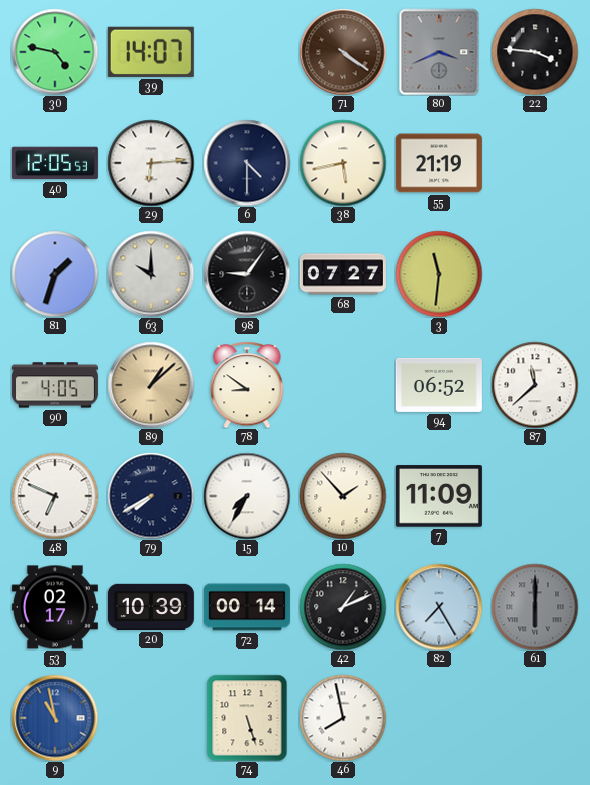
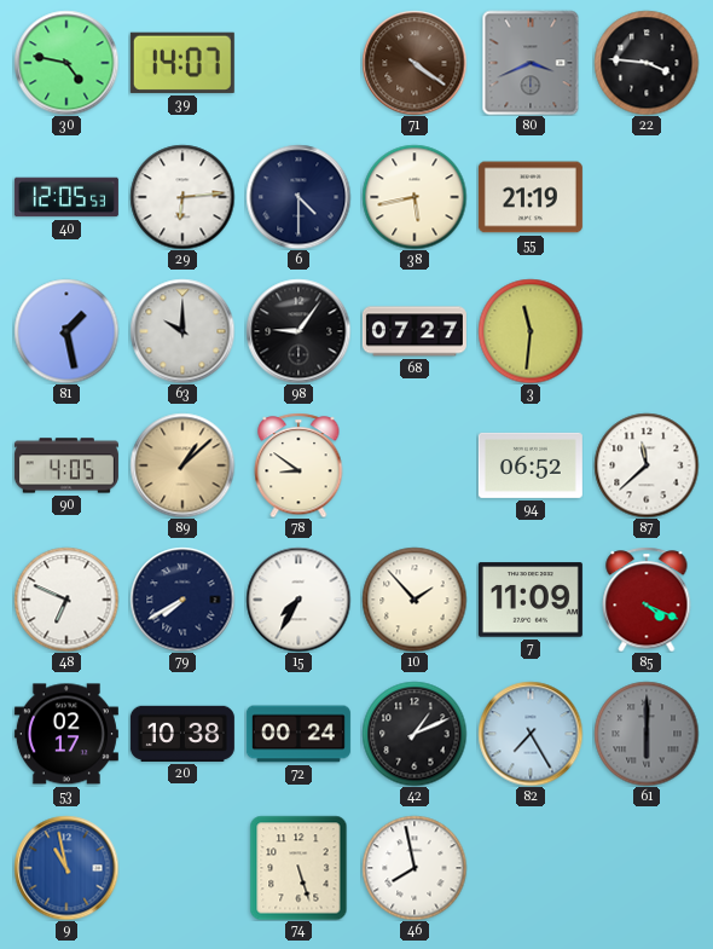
81: 1:33 -> 1:28 (66, 331)
85: none -> 4:19 (647, 600)
20: 10:39 -> 10:38 (182, 734)
72: 00:14 -> 00:24 (298, 734)
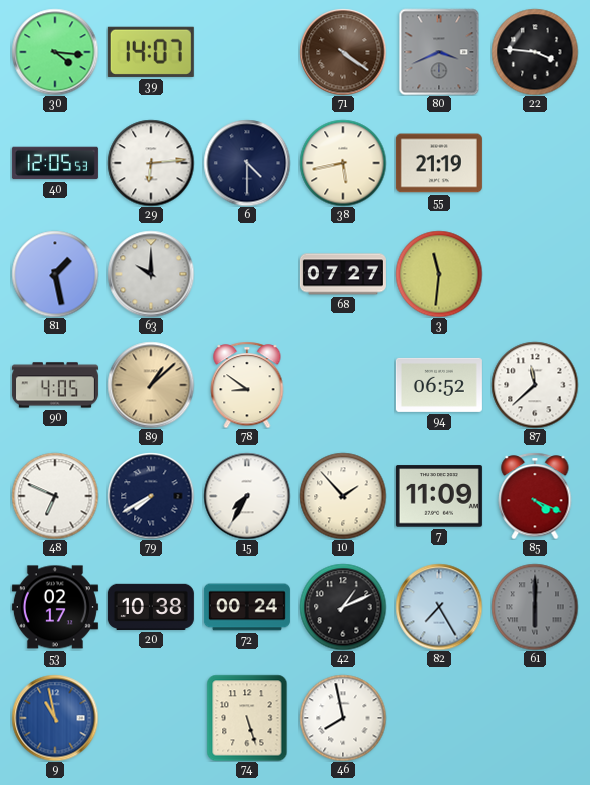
30: 4:47 -> 4:16 (55, 52)
98: 9:06 -> none (298, 331)
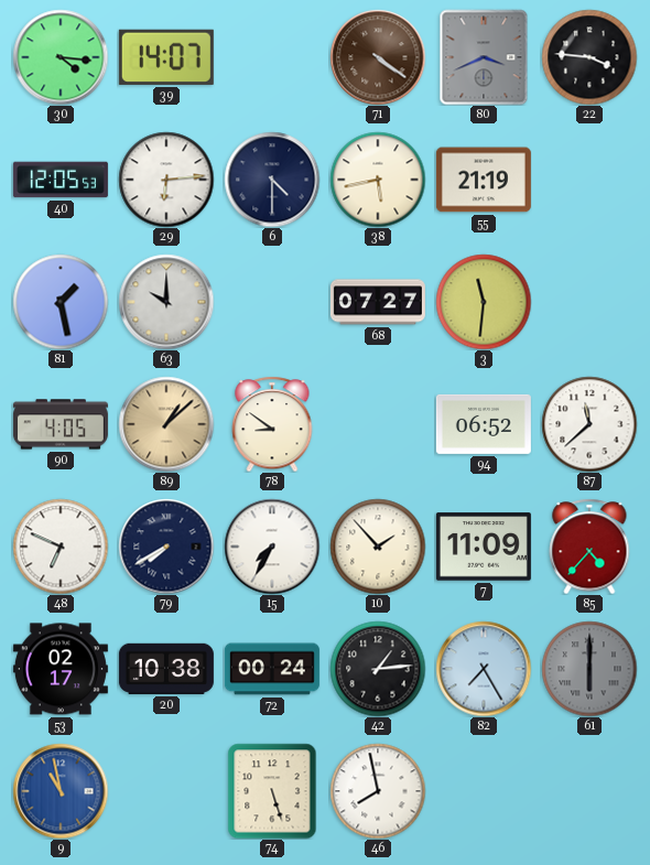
85: 4:19 -> 4:37 (589, 547)
42: 1:11 -> 1:14 (378, 669)
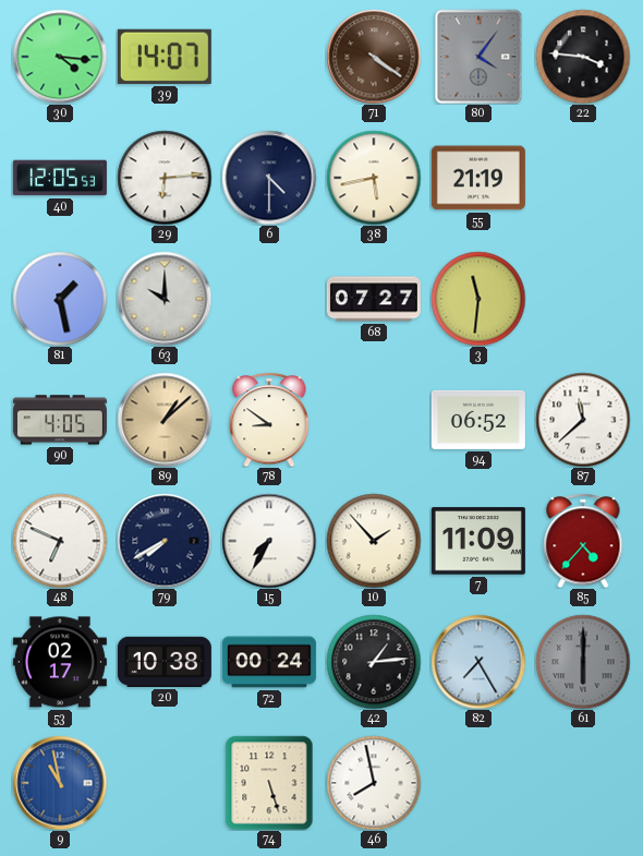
80: 3:41 -> 4:06 (478, 57)
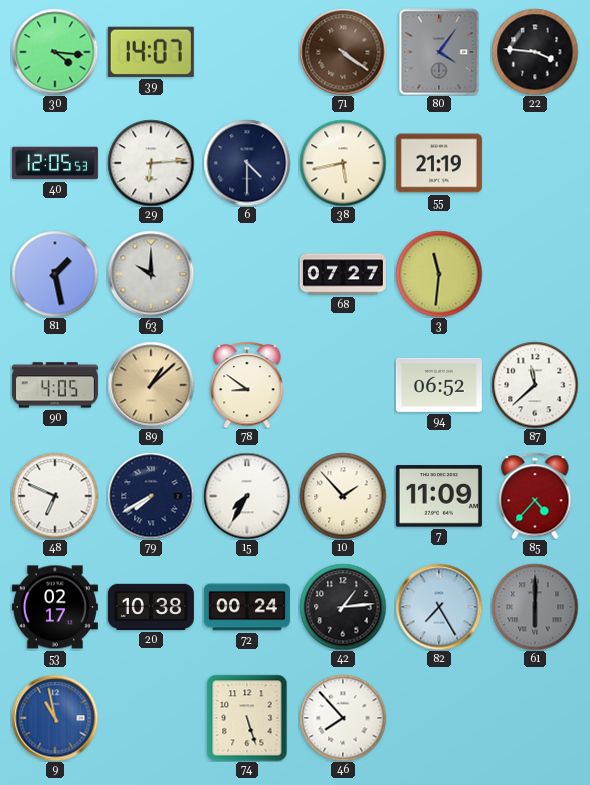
46: 7:58 -> 7:53 (343, 718)
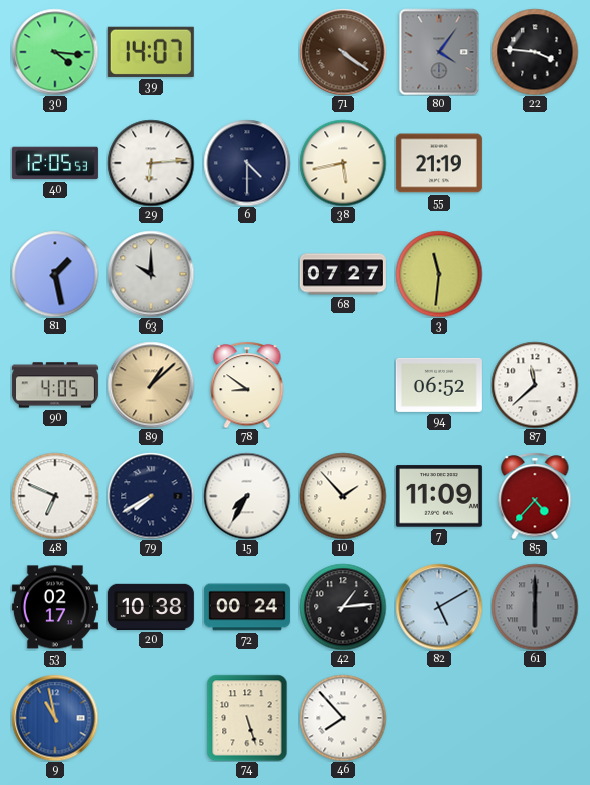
82: 7:25 -> 5:10 (439, 607)
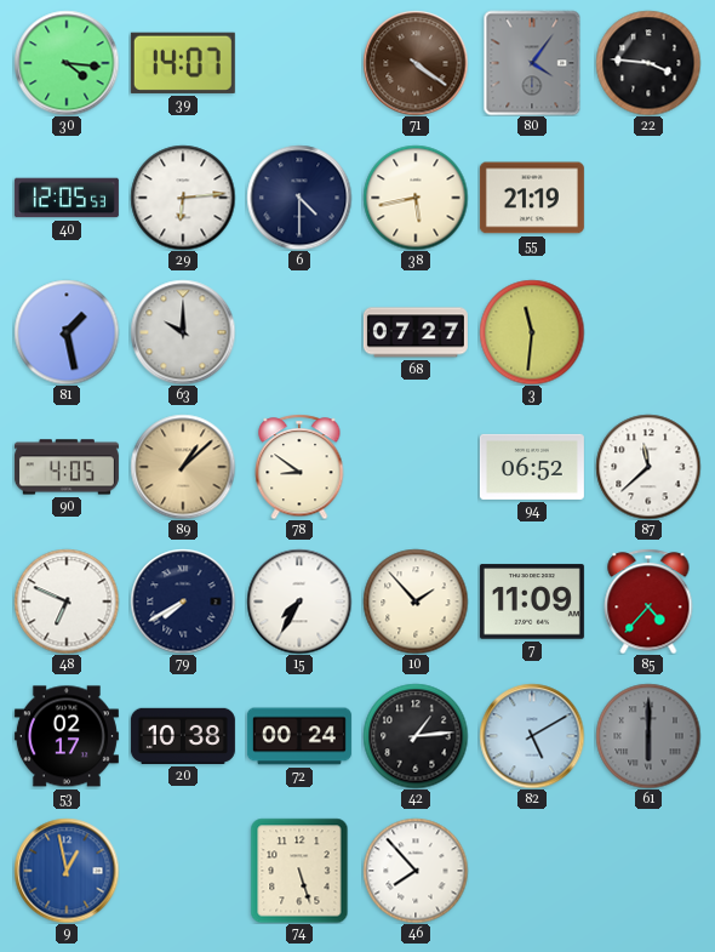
9: 10:58 -> 12:58 (67, 871)
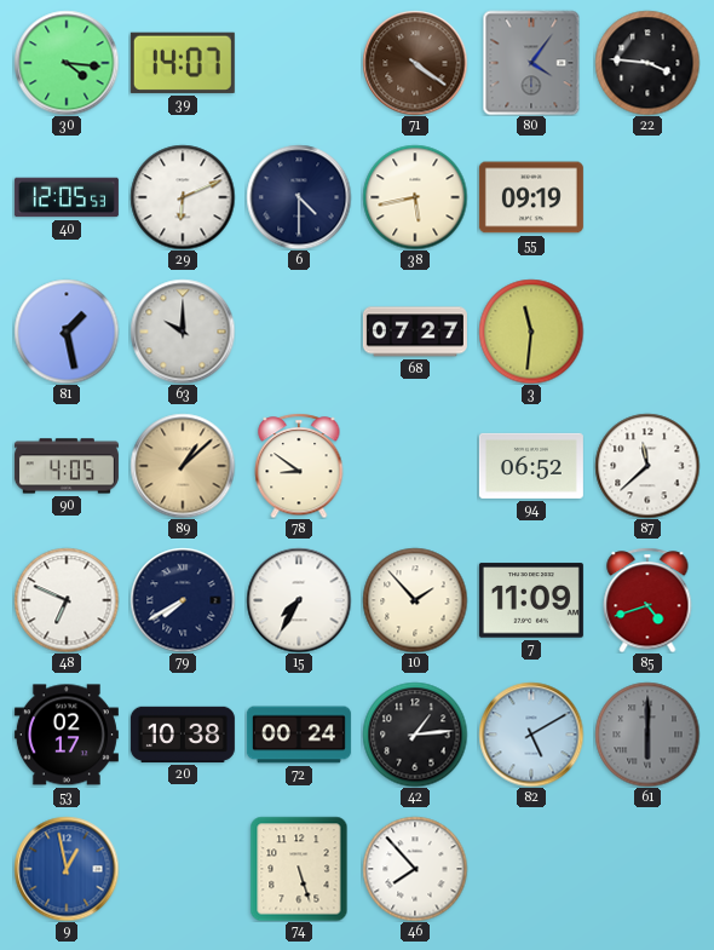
29: 6:14 -> 6:11 (183, 197)
55: 21:19 -> 09:19 (531, 197)
85: 4:37 -> 4:42 (647, 600)
